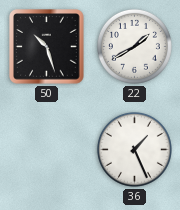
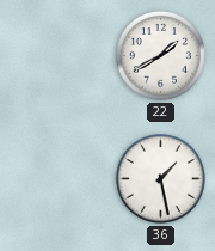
50: 10:27 -> none (47, 47)
36: 1:26 -> 1:28 (160, 178)
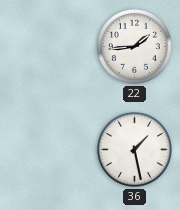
22: 1:40 -> 1:44 (134, 46)
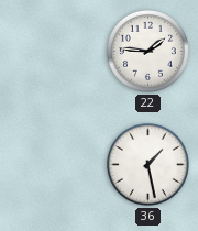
22: 1:44 -> 1:46 (147, 51)
